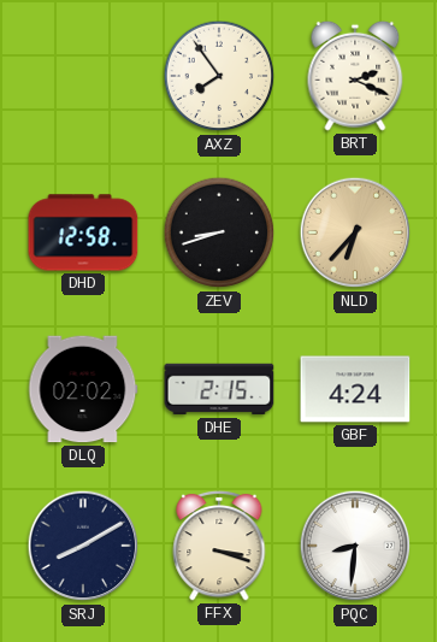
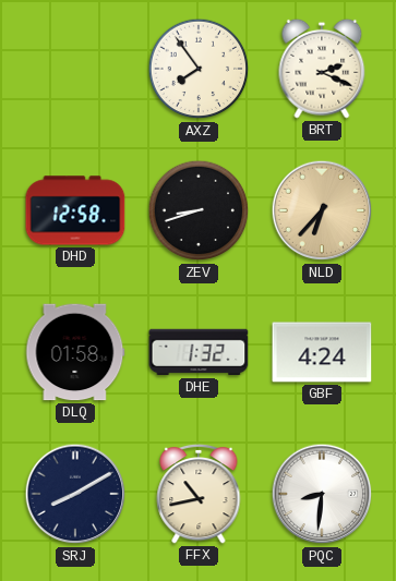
DLQ: 02:02 -> 01:58 (75, 352)
DHE: 2:15 -> 1:32 (199, 352)
FFX: 3:18 -> 10:43 (199, 494)
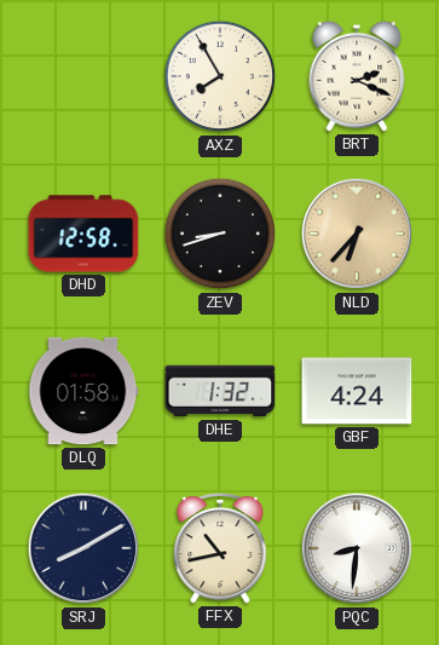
AXZ: 7:54 -> 7:55 (220, 76)
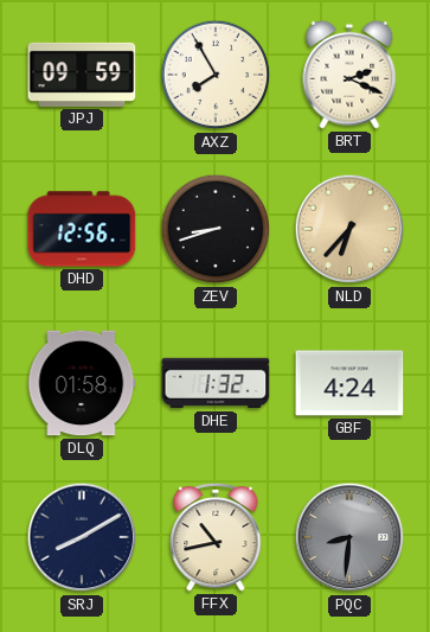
JPJ: none -> 09:59 (82, 75)
DHD: 12:58 -> 12:56 (82, 229)
PQC dial: white -> grey (349, 537)
